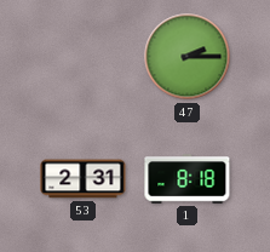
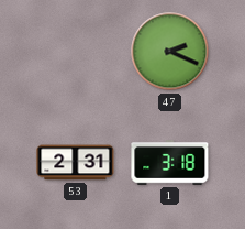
47: 2:15 -> 2:19 (170, 52)
1: 8:18 -> 3:18 (170, 163)
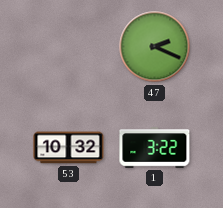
53: 2:31 -> 10:32 (69, 148)
1: 3:18 -> 3:22 (155, 148)
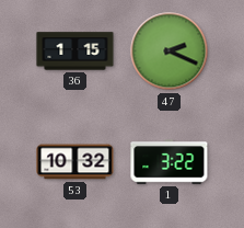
36: none -> 1:15 (75, 52)
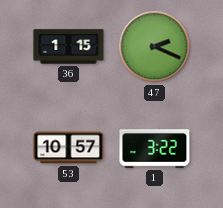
53: 10:32 -> 10:57 (69, 148)
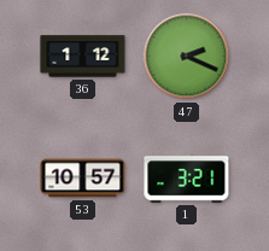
36: 1:15 -> 1:12 (83, 57)
1: 3:22 -> 3:21 (187, 179)
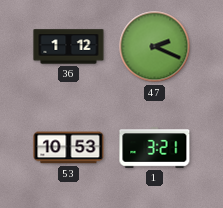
53: 10:57 -> 10:53 (69, 148)
